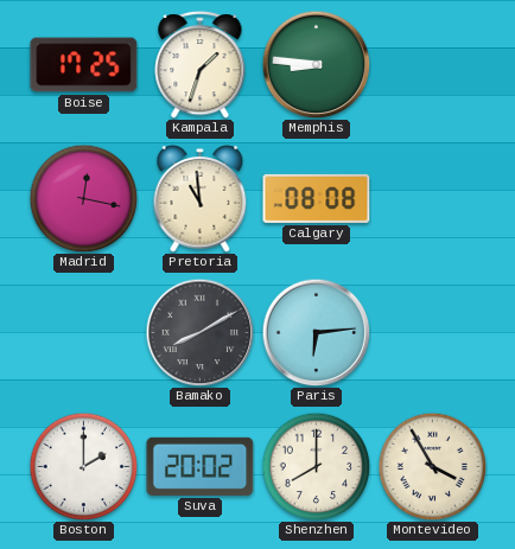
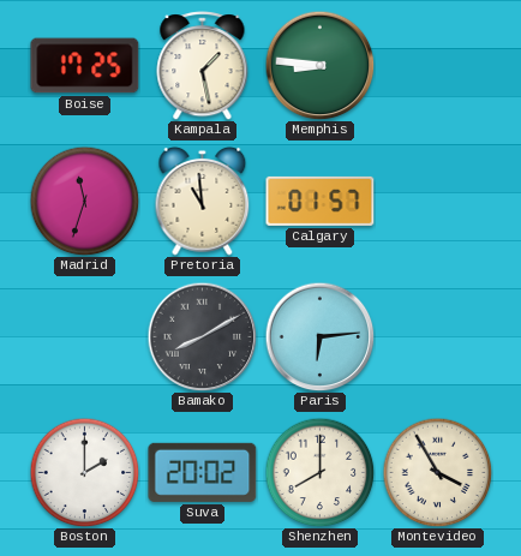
Kampala: 1:33 -> 1:28 (203, 66)
Madrid: 12:17 -> 11:33 (84, 201)
Calgary: 08:08 -> 01:57 (321, 201)
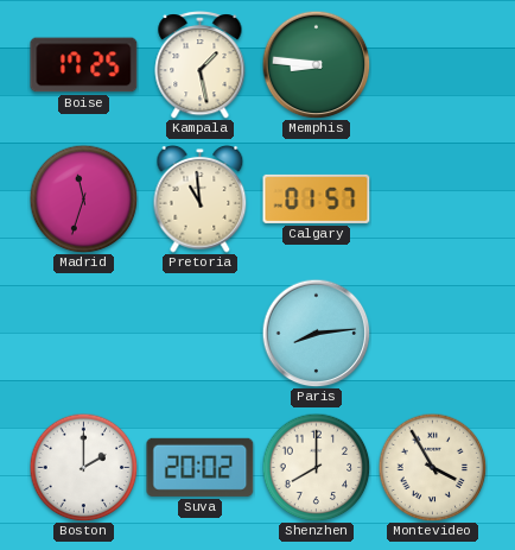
Bamako: 8:10 -> none (202, 336)
Paris: 6:14 -> 8:14 (316, 333)
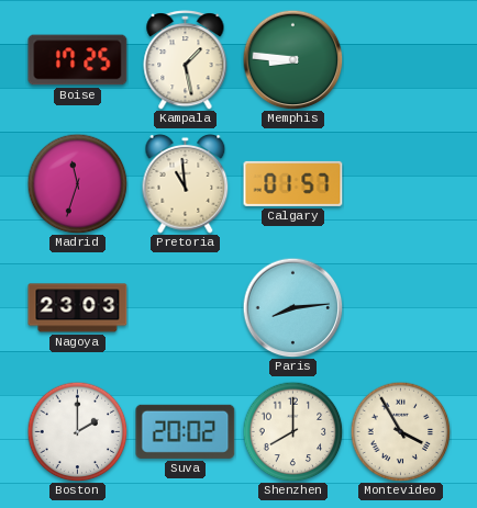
Nagoya: none -> 23:03 (78, 308)
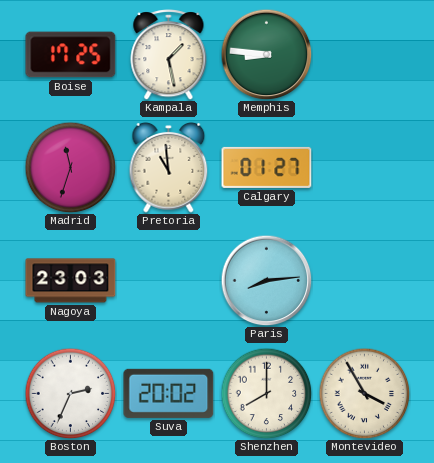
Calgary: 01:57 -> 01:27 (267, 167)
Boston: 2:00 -> 2:34 (70, 393)
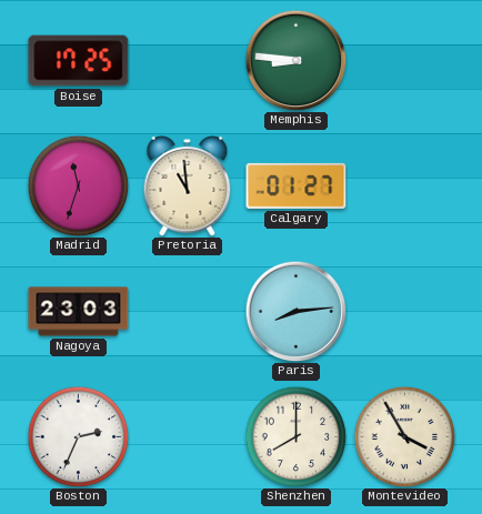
Kampala: 1:28 -> none (169, 55)
Suva: 20:02 -> none (169, 393)
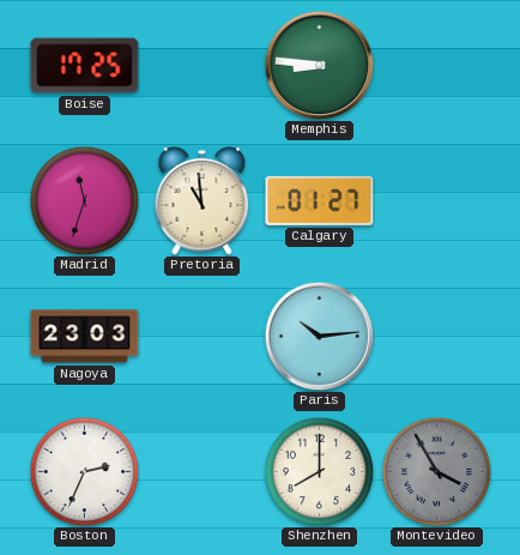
Paris: 8:14 -> 10:14 (319, 336)
Montevideo dial: cream -> grey (436, 471)
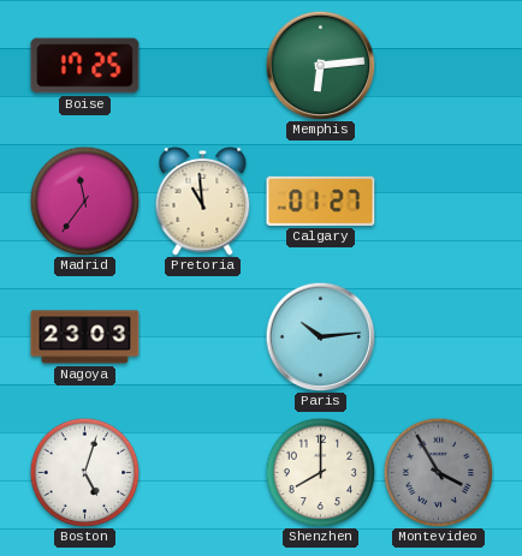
Memphis: 8:46 -> 6:14 (320, 65)
Madrid: 11:33 -> 11:36 (84, 201)
Boston: 2:34 -> 5:03 (84, 472)
